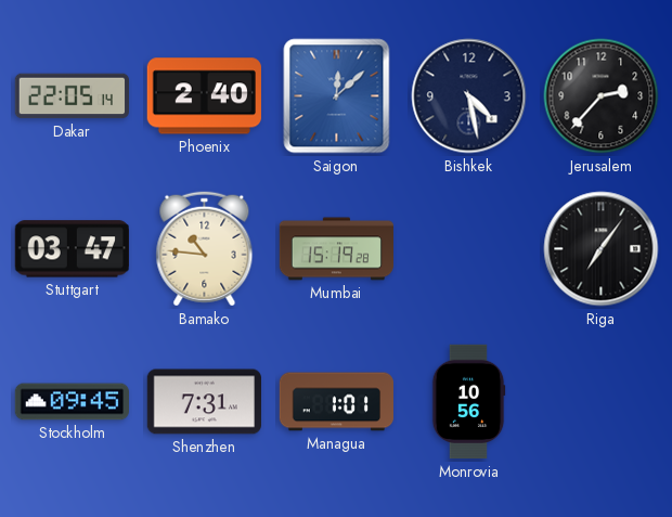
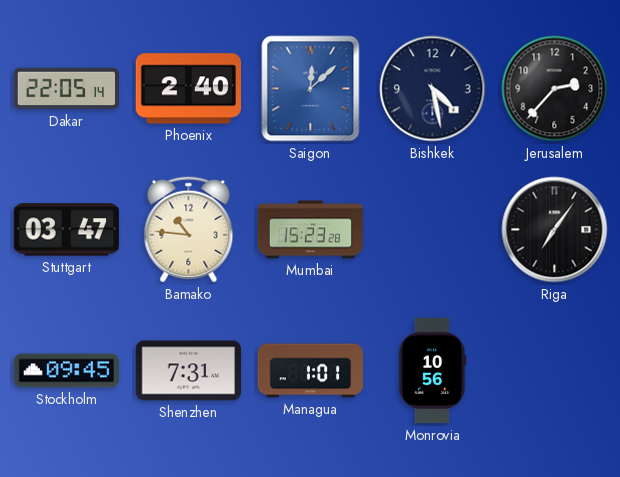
Mumbai: 15:19 -> 15:23 (311, 230)
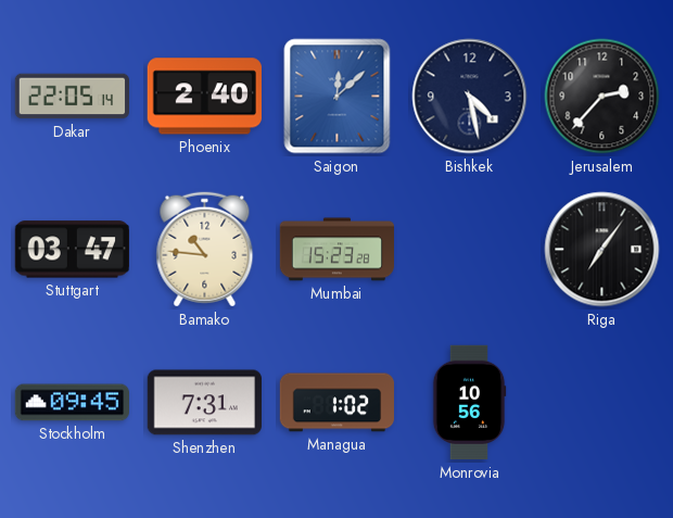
Managua: 1:01 -> 1:02 (336, 403)
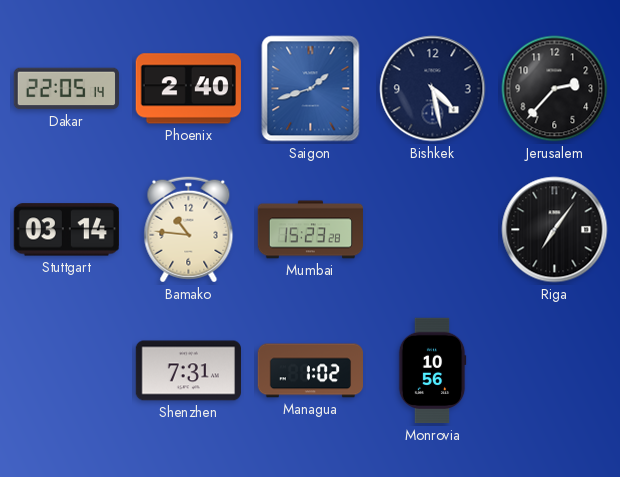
Saigon: 12:08 -> 1:42 (311, 89)
Stuttgart: 03:47 -> 03:14 (66, 230)
Stockholm: 09:45 -> none (72, 403)
